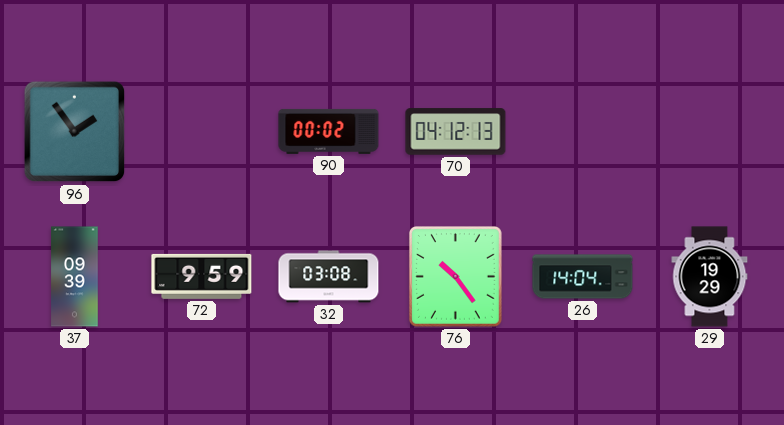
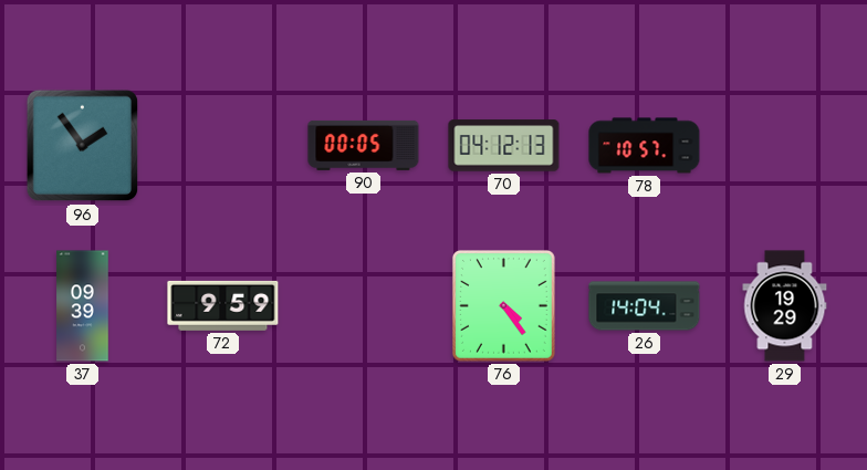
90: 00:02 -> 00:05 (364, 145)
78: none -> 10:57 (645, 146)
32: 03:08 -> none (329, 277)
76: 10:24 -> 4:24 (503, 306)
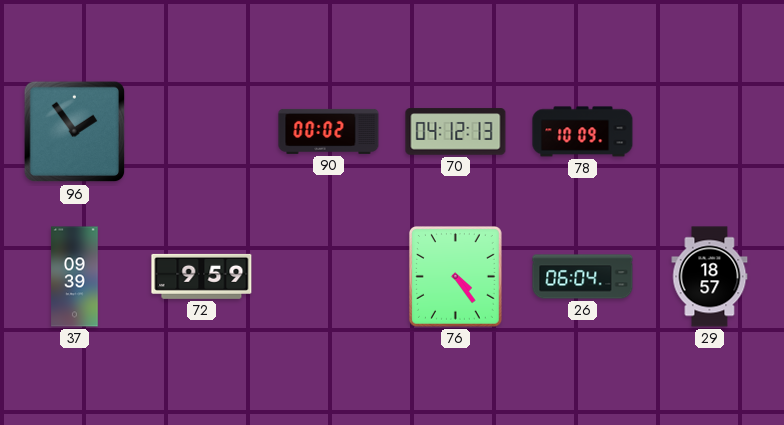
90: 00:05 -> 00:02 (329, 131)
78: 10:57 -> 10:09 (583, 132)
26: 14:04 -> 06:04 (583, 277)
29: 19:29 -> 18:57 (710, 277)
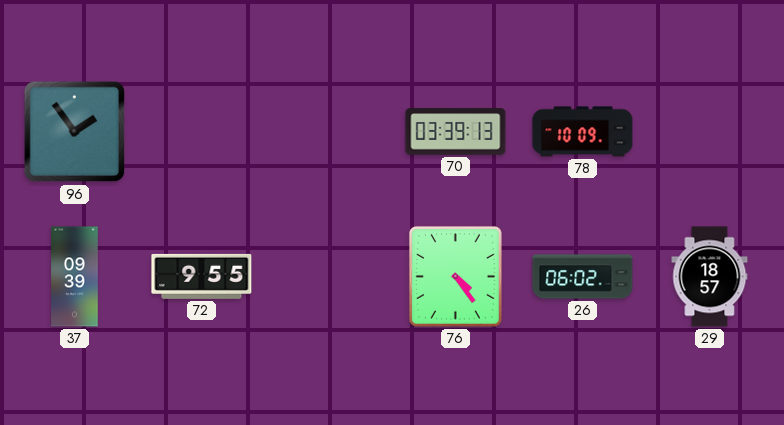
90: 00:02 -> none (329, 131)
70: 04:12 -> 03:39 (456, 132)
72: 9:59 -> 9:55 (202, 276)
26: 06:04 -> 06:02 (583, 277)
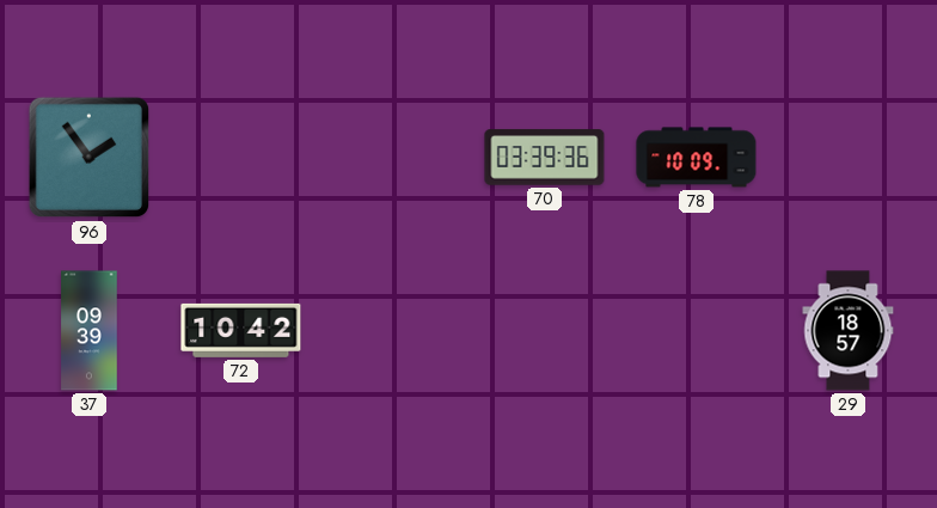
70: 03:39:13 -> 03:39:36 (545, 158)
72: 9:55 -> 10:42 (241, 330)
76: 4:24 -> none (455, 277)
26: 06:02 -> none (583, 277)
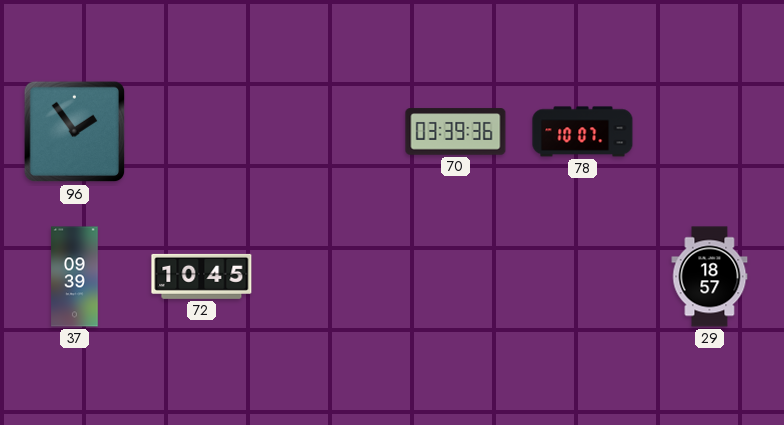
78: 10:09 -> 10:07 (583, 132)
72: 10:42 -> 10:45 (202, 276)
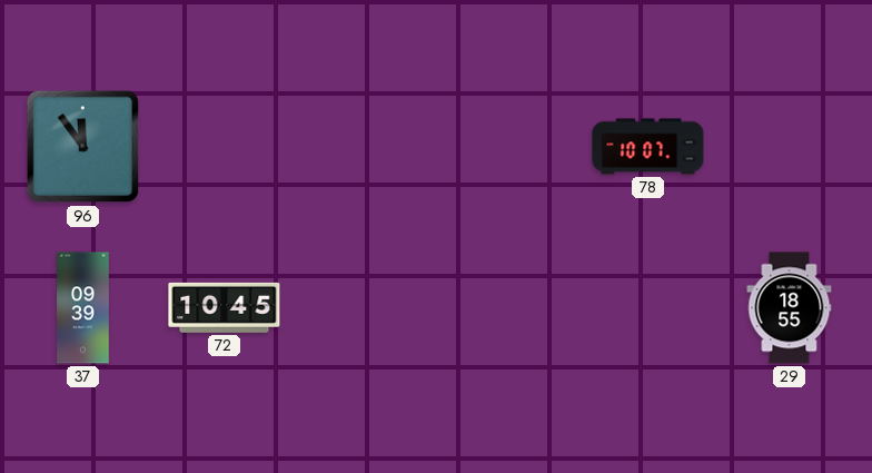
96: 1:54 -> 11:54 (83, 147)
70: 03:39 -> none (456, 132)
29: 18:57 -> 18:55 (790, 308)
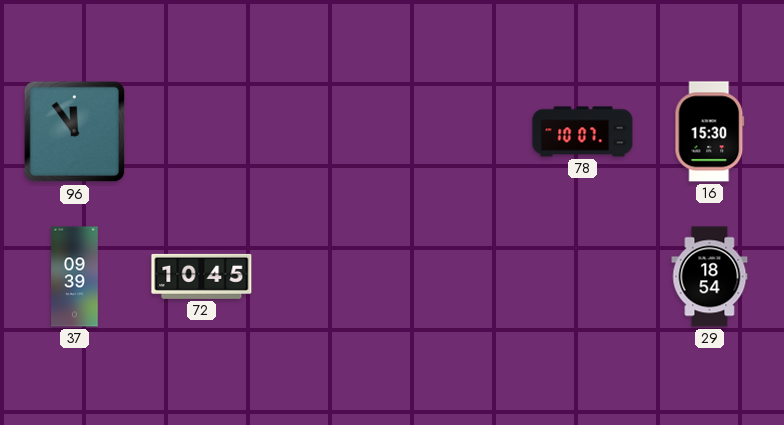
16: none -> 15:30 (710, 132)
29: 18:55 -> 18:54 (710, 277)
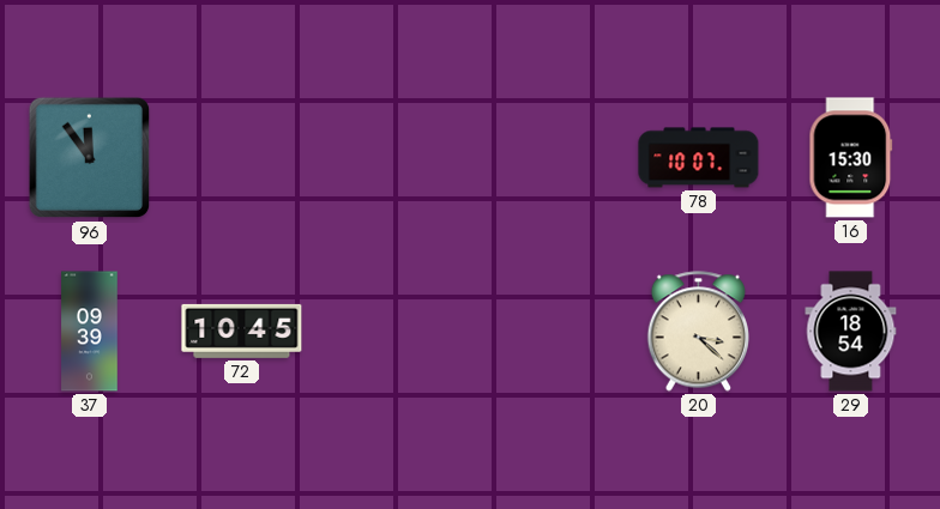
20: none -> 3:22 (698, 332)
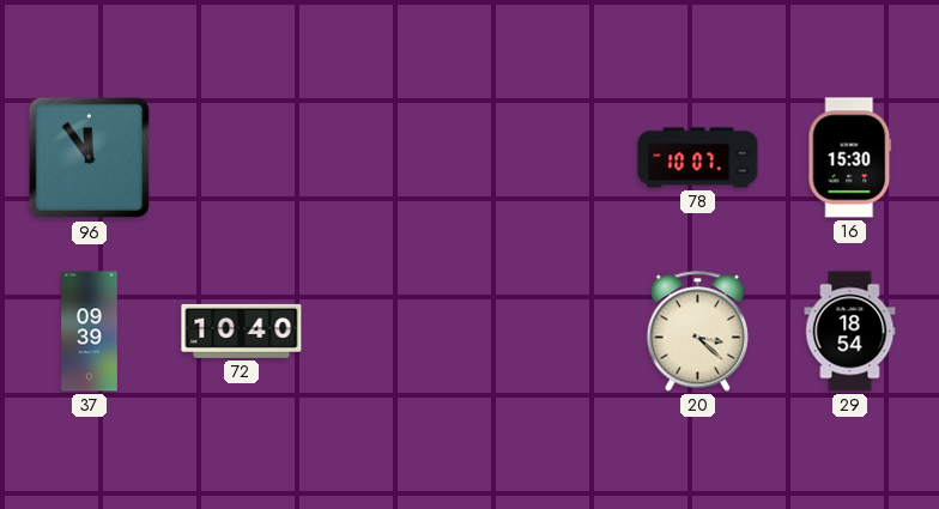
72: 10:45 -> 10:40 (242, 331)
